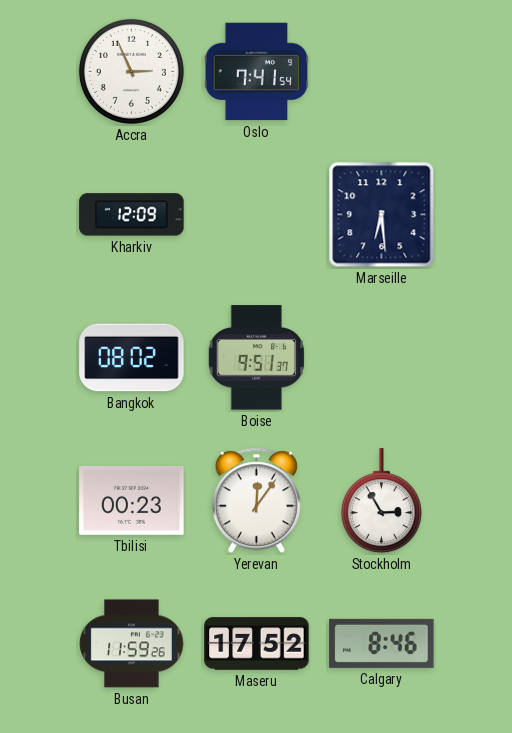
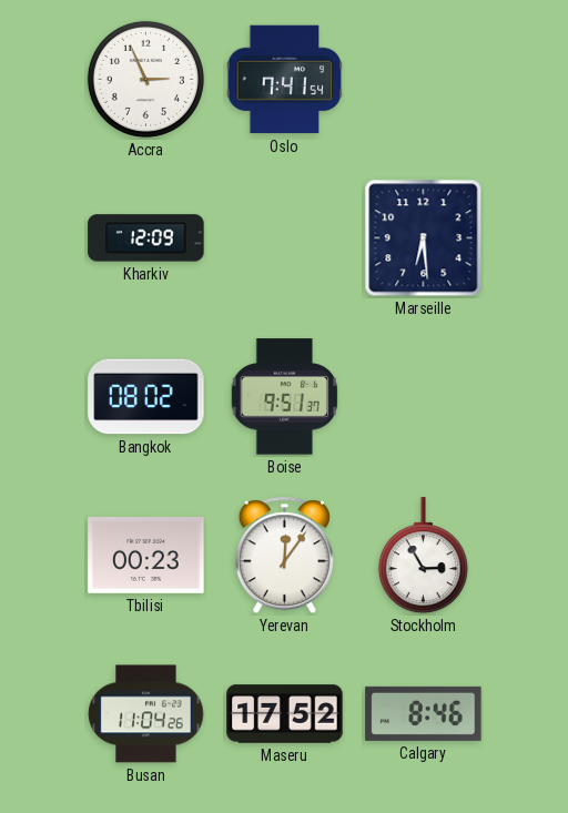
Busan: 11:59 -> 11:04 (146, 714)
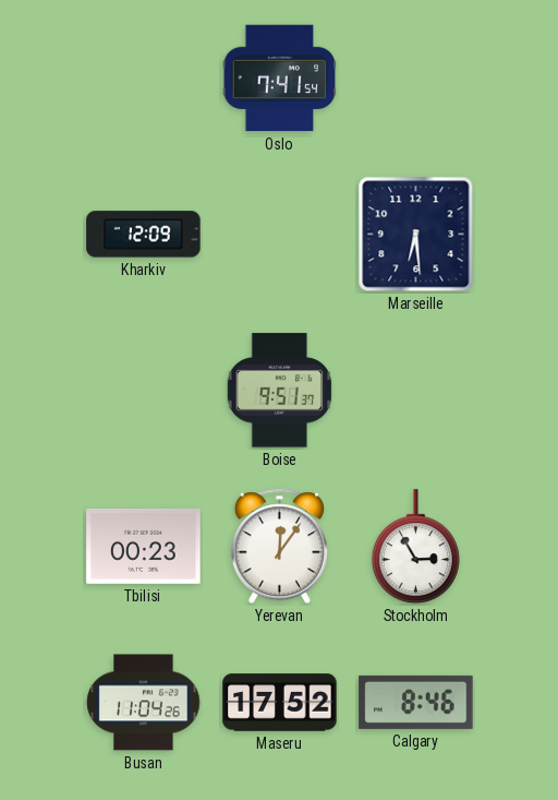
Accra: 2:56 -> none (145, 79)
Bangkok: 08:02 -> none (146, 397)
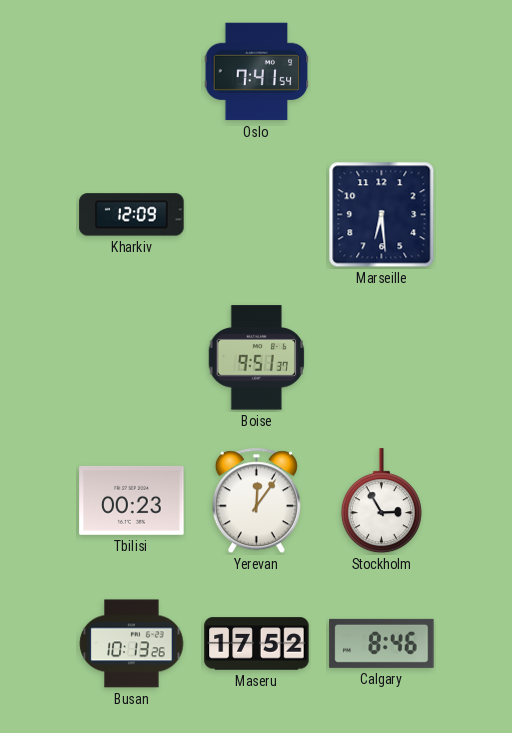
Busan: 11:04 -> 10:13 (132, 644)
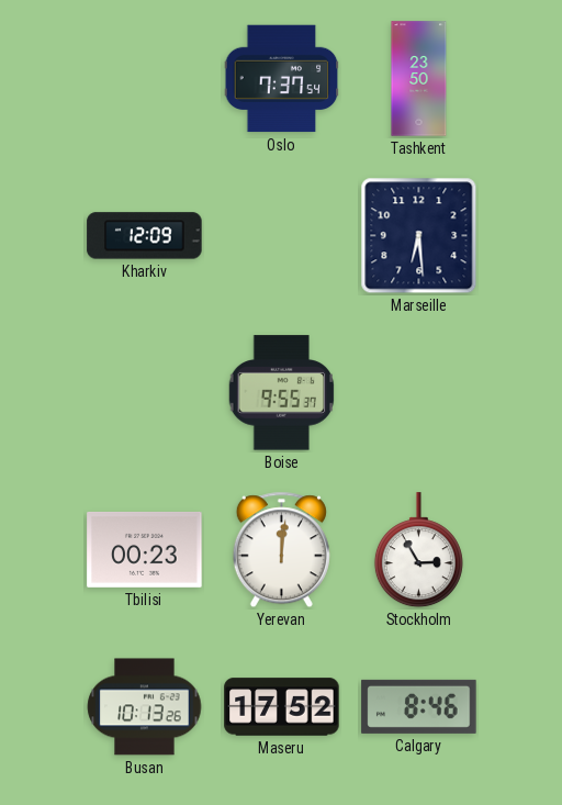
Oslo: 7:41 -> 7:37 (282, 79)
Tashkent: none -> 23:50 (419, 79)
Boise: 9:51 -> 9:55 (282, 393)
Yerevan: 12:06 -> 12:01 (281, 550)
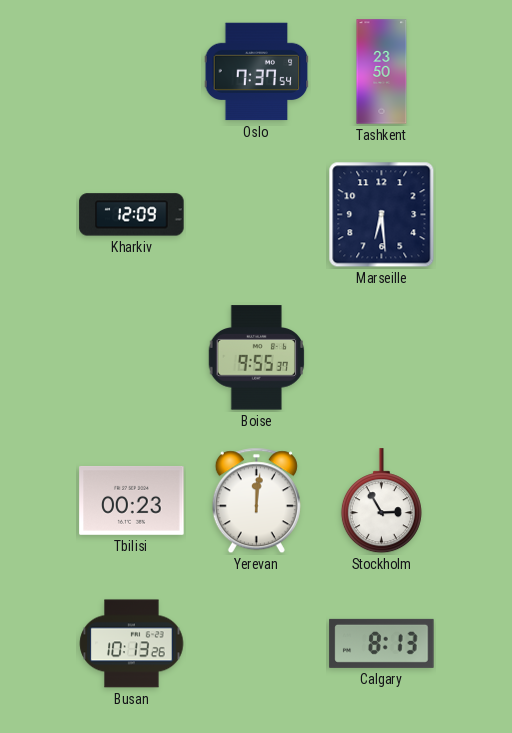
Maseru: 17:52 -> none (282, 707)
Calgary: 8:46 -> 8:13 (382, 643)
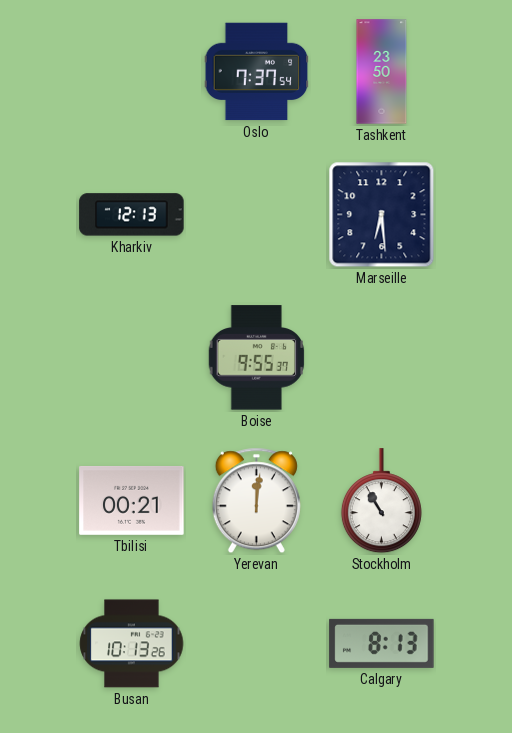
Kharkiv: 12:09 -> 12:13 (132, 215)
Tbilisi: 00:23 -> 00:21 (132, 500)
Stockholm: 2:55 -> 10:55 (381, 501)
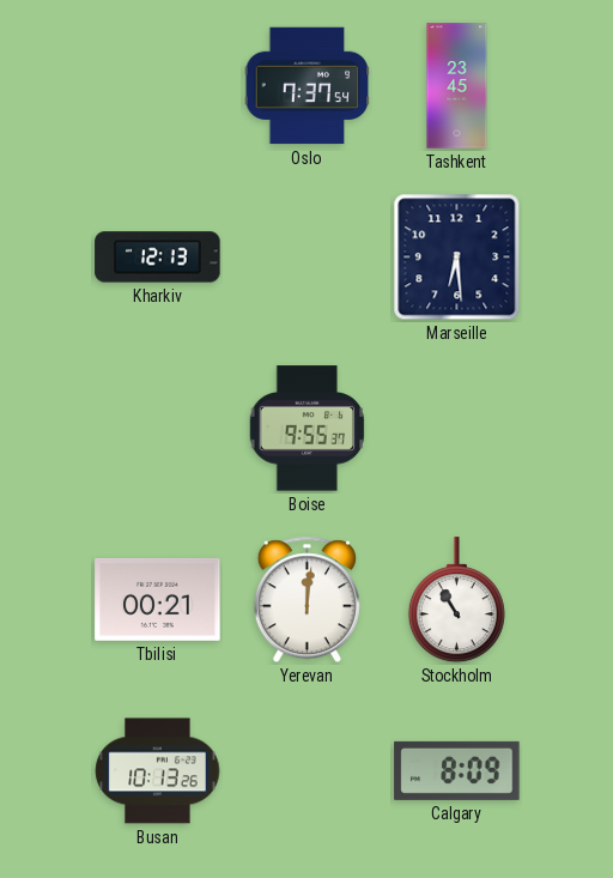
Tashkent: 23:50 -> 23:45 (457, 86)
Calgary: 8:13 -> 8:09 (457, 770)
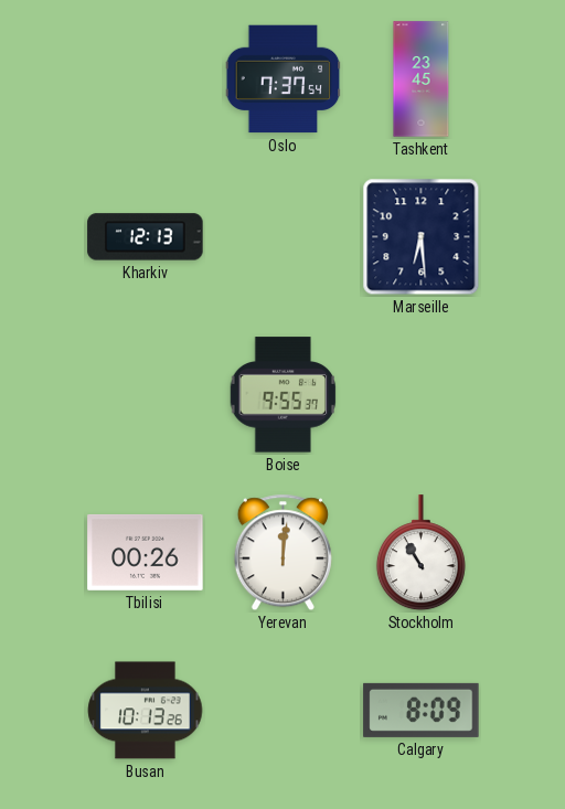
Tbilisi: 00:21 -> 00:26 (146, 552)
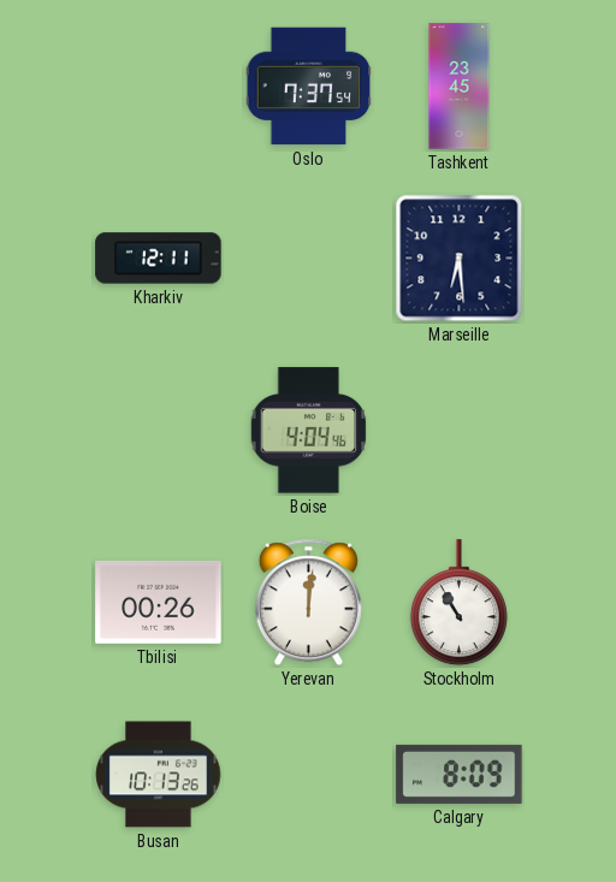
Kharkiv: 12:13 -> 12:11 (159, 259)
Boise: 9:55 -> 4:04 (309, 431)
